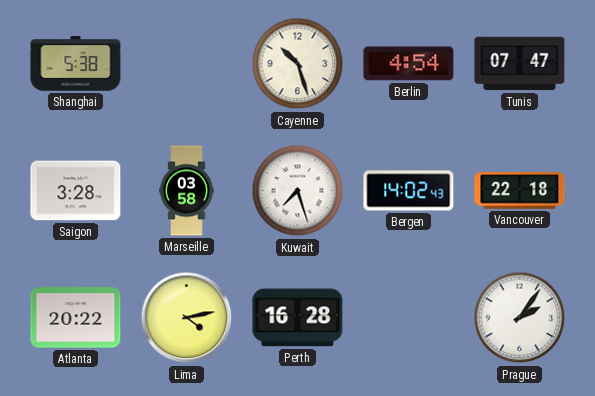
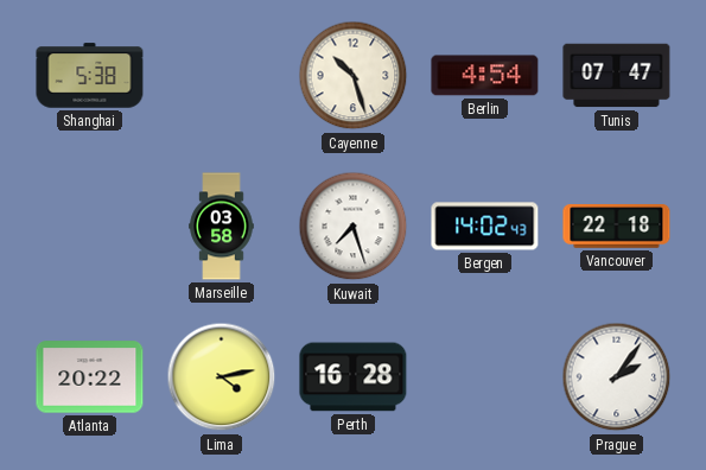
Saigon: 3:28 -> none (76, 191)
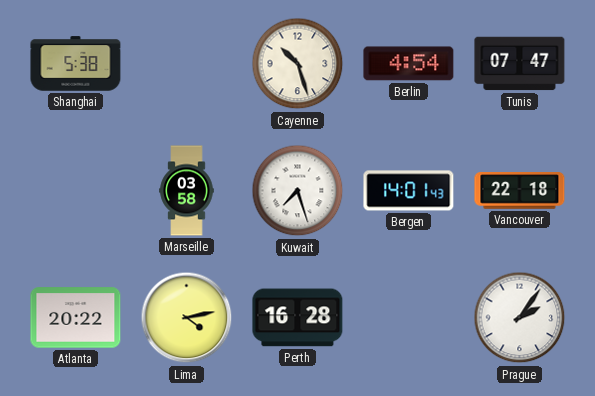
Bergen: 14:02 -> 14:01 (409, 191)
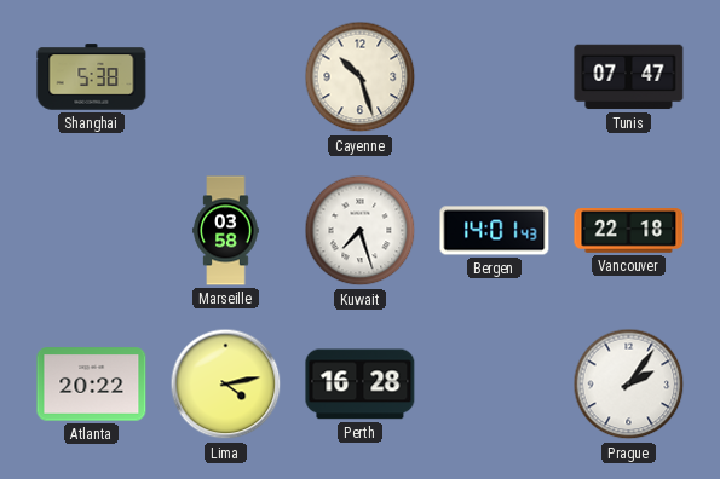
Berlin: 4:54 -> none (409, 64)
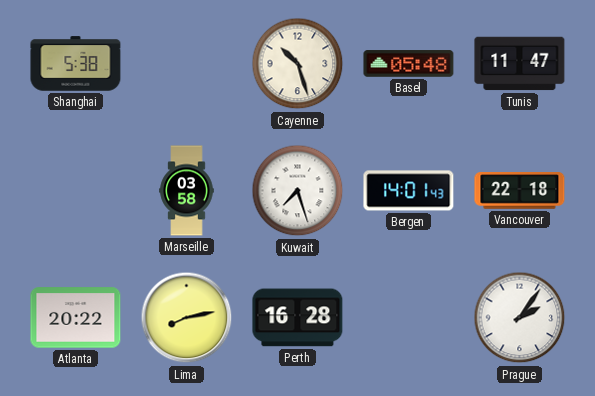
Basel: none -> 05:48 (409, 64)
Tunis: 07:47 -> 11:47 (520, 64)
Lima: 4:13 -> 8:13 (187, 318)
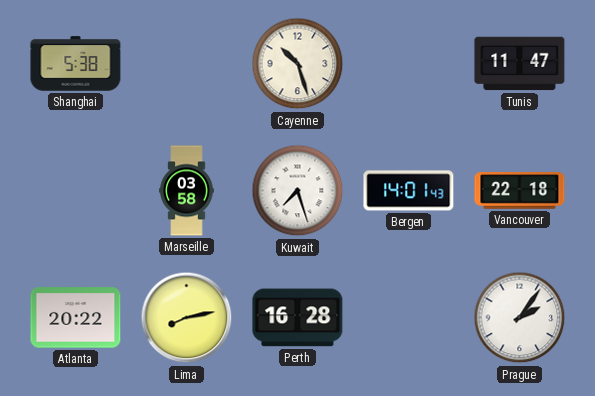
Basel: 05:48 -> none (409, 64)
